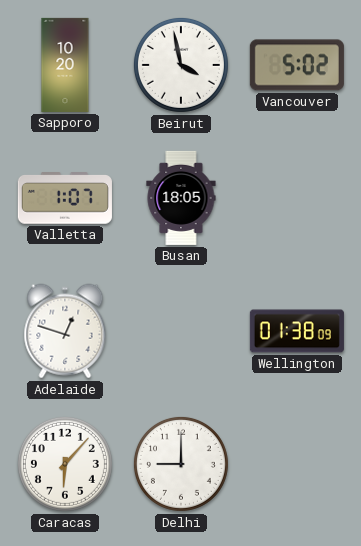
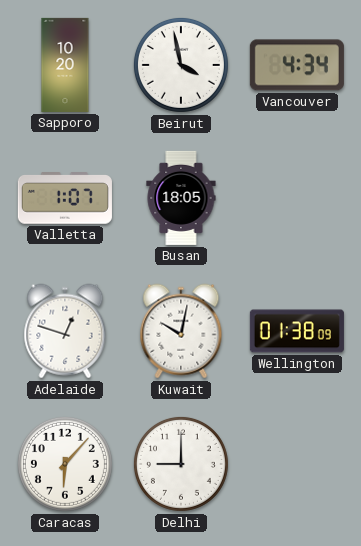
Vancouver: 5:02 -> 4:34 (297, 65)
Kuwait: none -> 10:02 (181, 331)
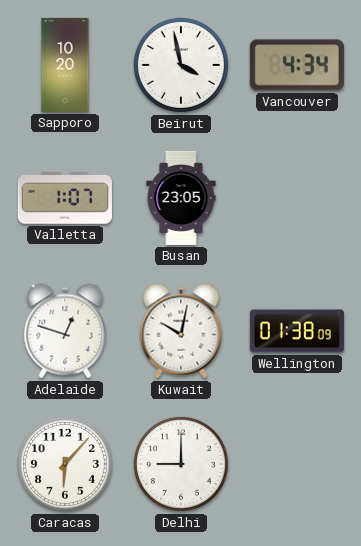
Busan: 18:05 -> 23:05 (181, 198)
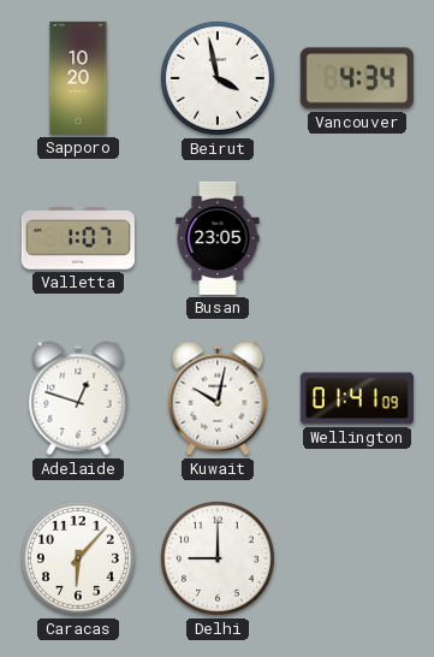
Wellington: 01:38 -> 01:41 (357, 398)
